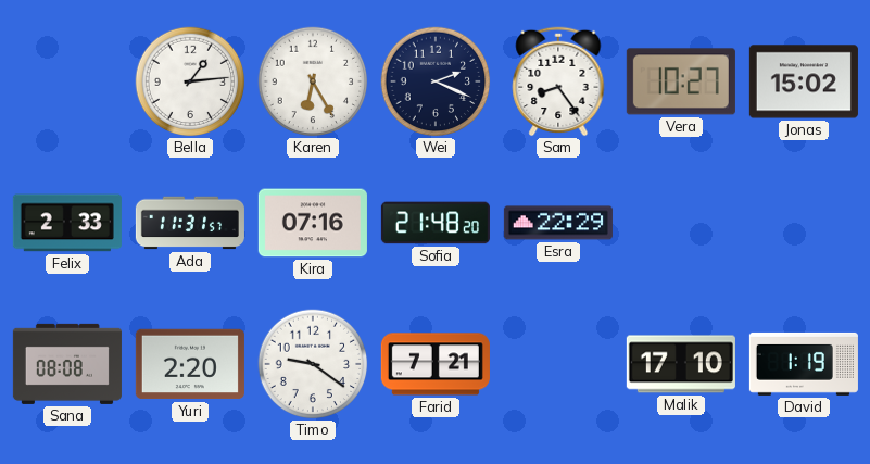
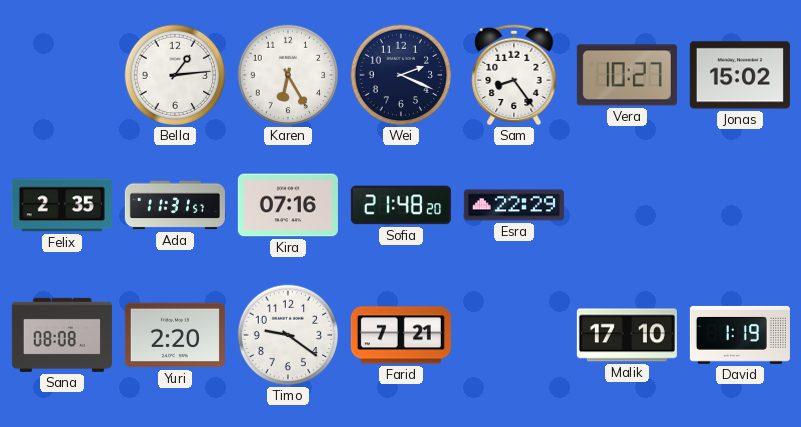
Felix: 2:33 -> 2:35 (62, 205)
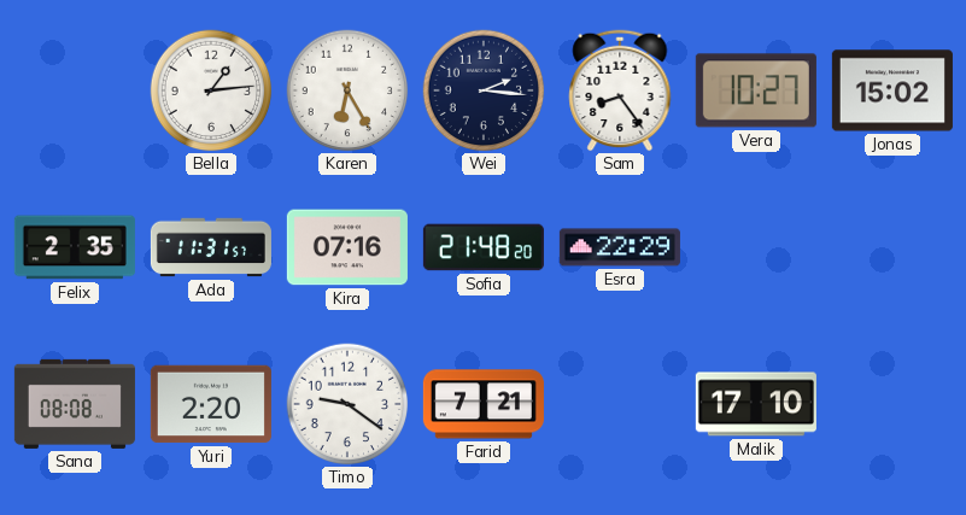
Wei: 2:19 -> 2:16 (484, 90)
David: 1:19 -> none (740, 335)
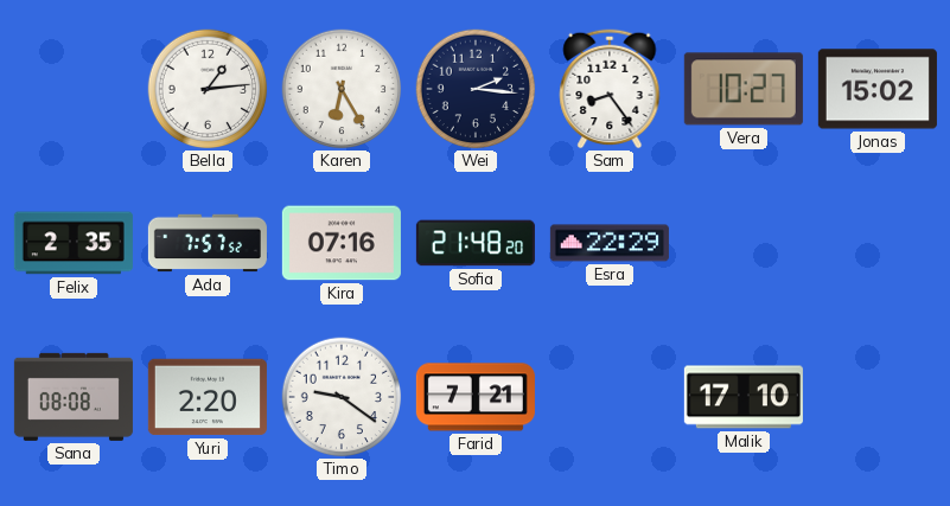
Ada: 11:31 -> 7:57 (208, 243)
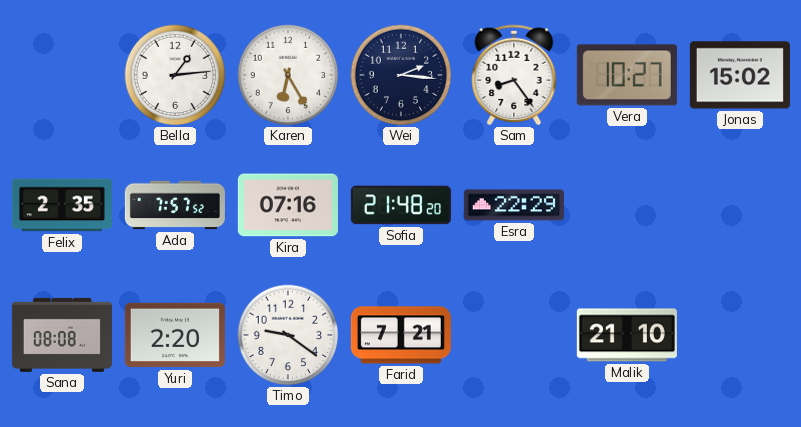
Malik: 17:10 -> 21:10 (627, 335)
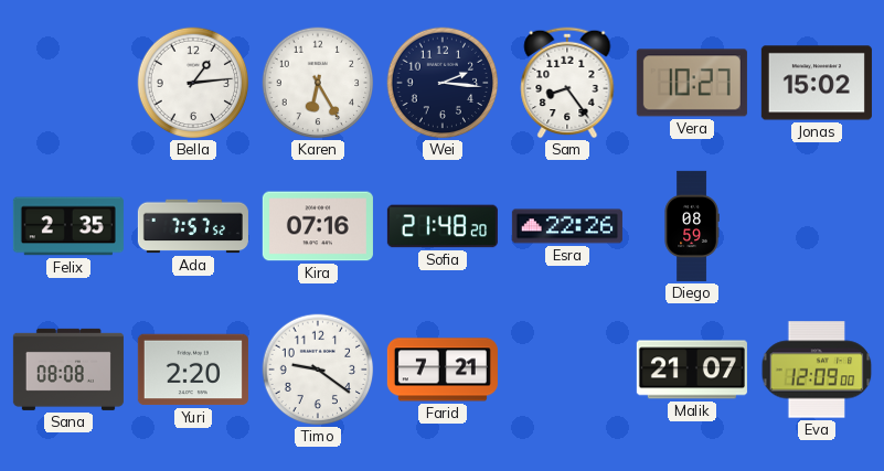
Esra: 22:29 -> 22:26 (567, 226)
Diego: none -> 08:59 (692, 226)
Malik: 21:10 -> 21:07 (692, 370)
Eva: none -> 12:09 (817, 370)
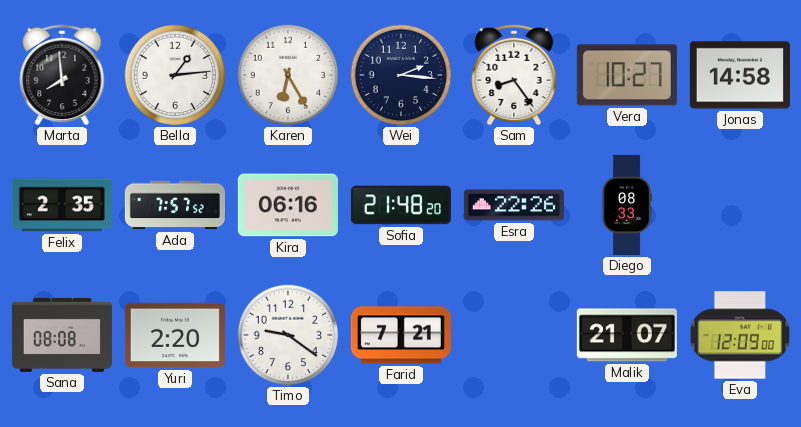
Marta: none -> 7:59 (62, 75)
Jonas: 15:02 -> 14:58 (740, 75)
Kira: 07:16 -> 06:16 (288, 205)
Diego: 08:59 -> 08:33 (627, 205)
